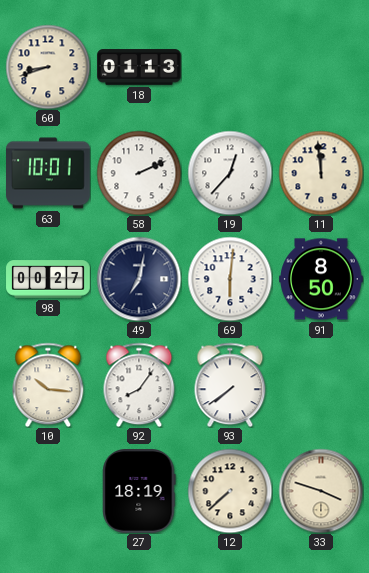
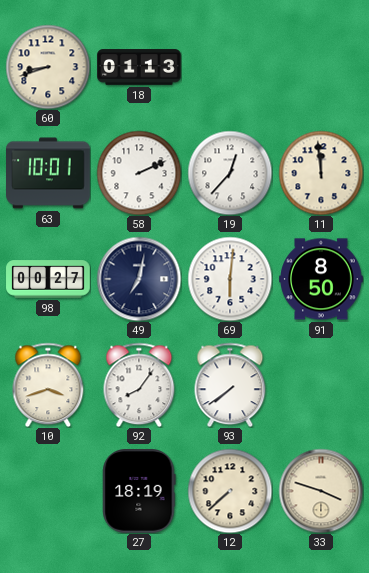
10: 10:16 -> 3:42 (48, 385)
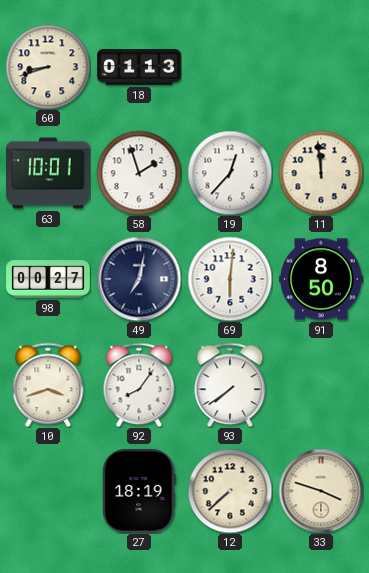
58: 2:11 -> 1:57 (139, 173)
